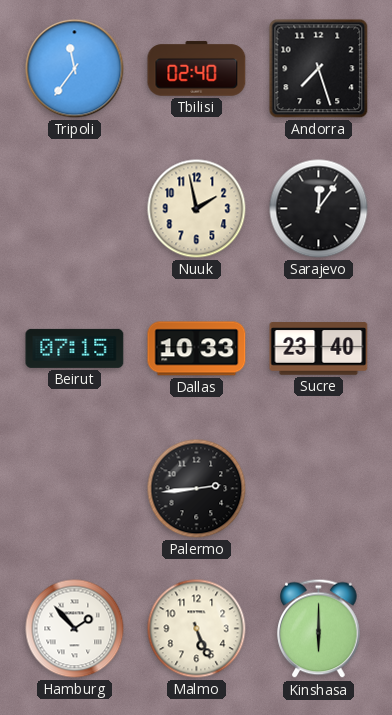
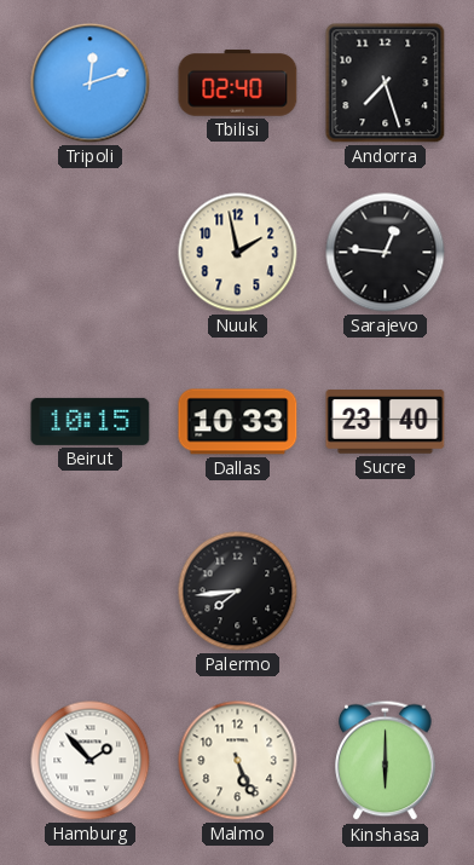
Tripoli: 11:36 -> 12:12 (91, 83)
Sarajevo: 12:06 -> 12:46 (386, 253)
Beirut: 07:15 -> 10:15 (91, 421)
Palermo: 2:44 -> 7:44 (238, 592)
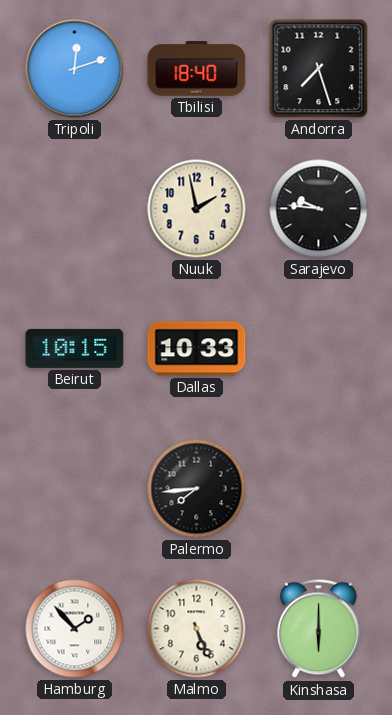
Tbilisi: 02:40 -> 18:40 (197, 69)
Sarajevo: 12:46 -> 9:46 (319, 209)
Sucre: 23:40 -> none (386, 422)
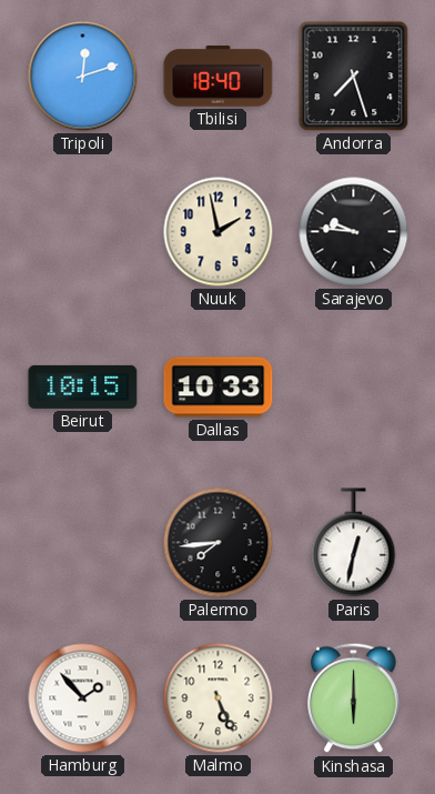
Paris: none -> 12:32 (354, 543)
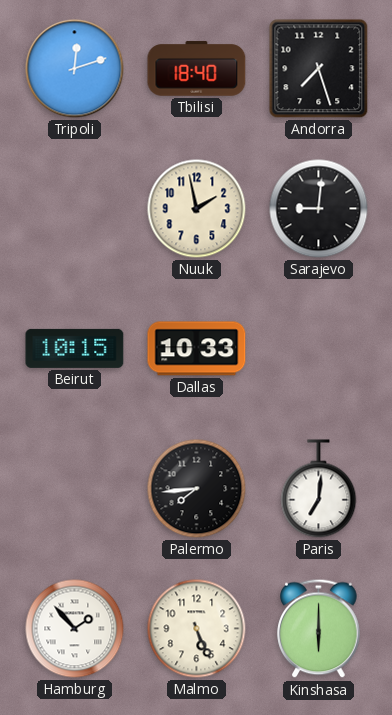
Sarajevo: 9:46 -> 9:01 (319, 209)
Paris: 12:32 -> 7:01 (319, 489)
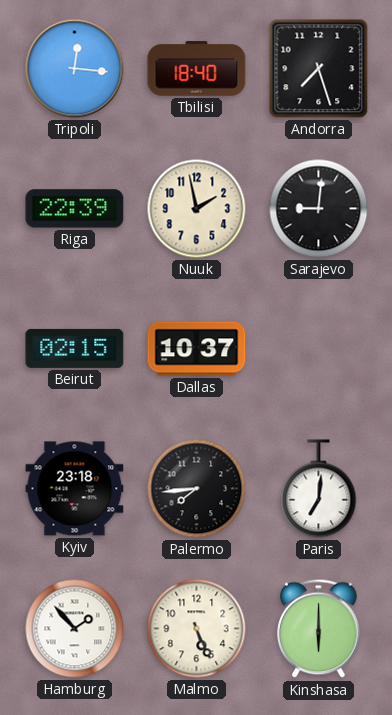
Tripoli: 12:12 -> 12:16 (75, 69)
Riga: none -> 22:39 (75, 209)
Beirut: 10:15 -> 02:15 (75, 348)
Dallas: 10:33 -> 10:37 (197, 349)
Kyiv: none -> 23:18 (75, 489)
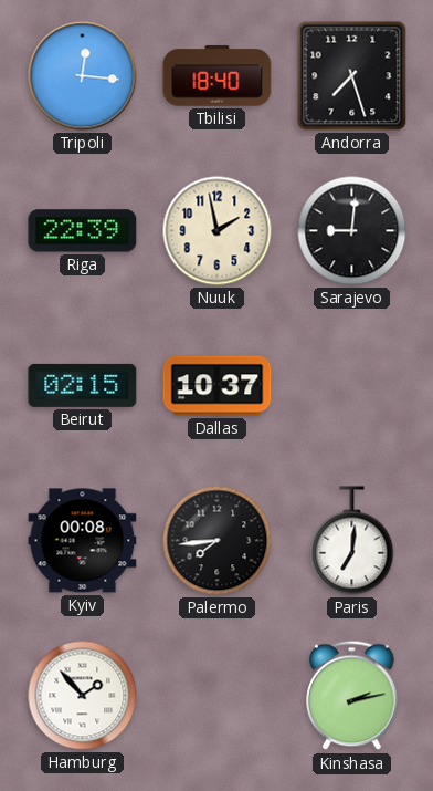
Kyiv: 23:18 -> 00:08 (83, 541)
Malmo: 5:26 -> none (197, 629)
Kinshasa: 6:00 -> 2:13 (352, 696)
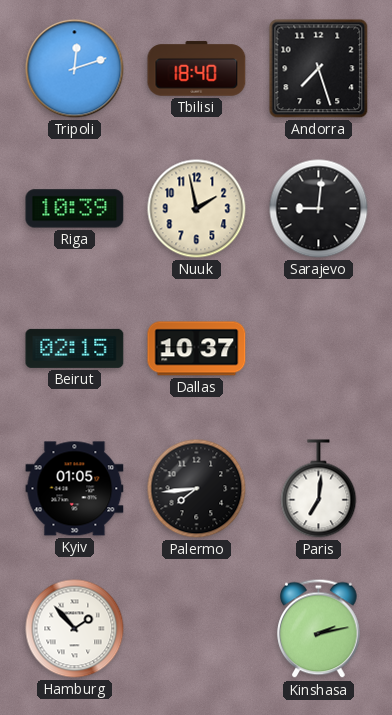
Tripoli: 12:16 -> 12:12 (75, 69)
Riga: 22:39 -> 10:39 (75, 209)
Kyiv: 00:08 -> 01:05 (75, 489)
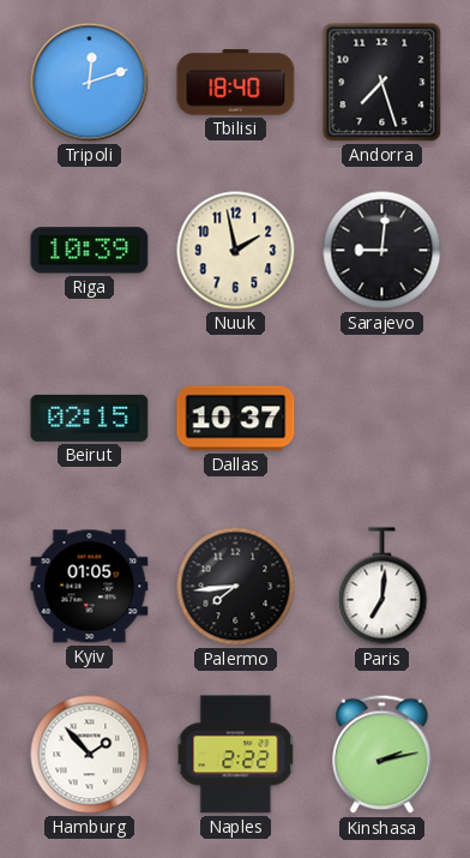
Naples: none -> 2:22 (236, 755)
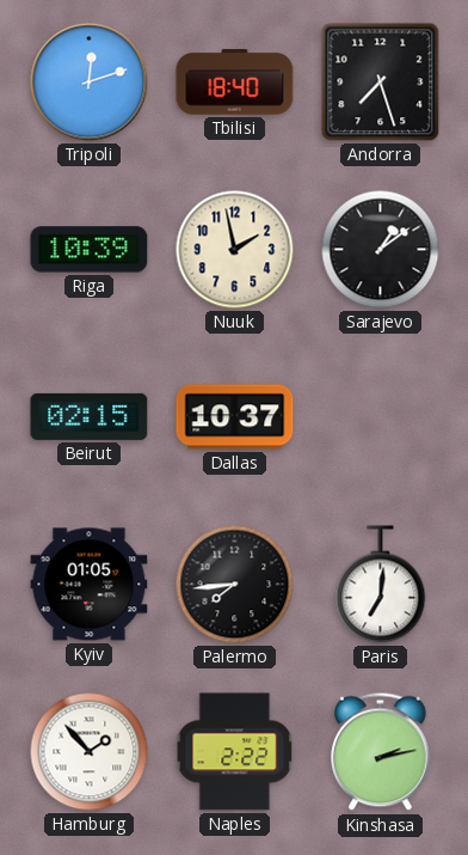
Sarajevo: 9:01 -> 1:09 (381, 250)
